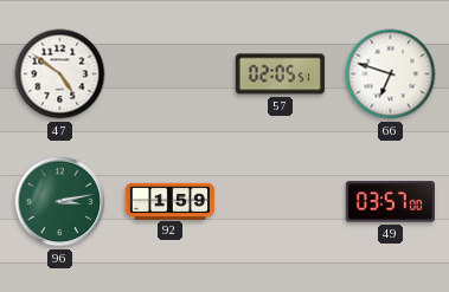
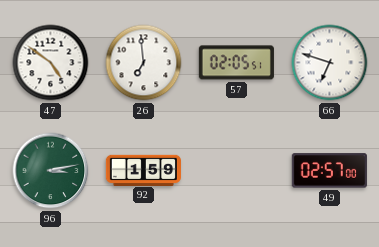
26: none -> 6:59 (144, 63)
49: 03:57 -> 02:57 (329, 171)
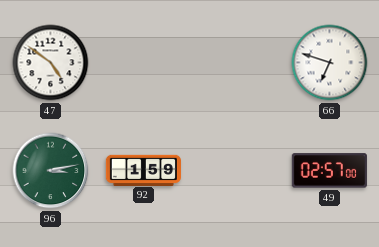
26: 6:59 -> none (144, 63)
57: 02:05 -> none (236, 63)
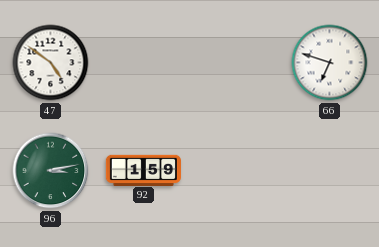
49: 02:57 -> none (329, 171)
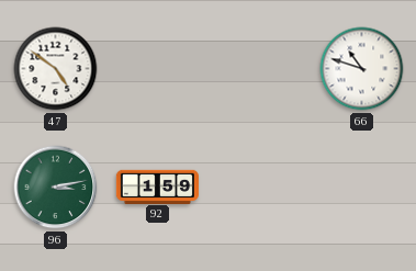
66: 6:48 -> 10:48 (362, 69)
